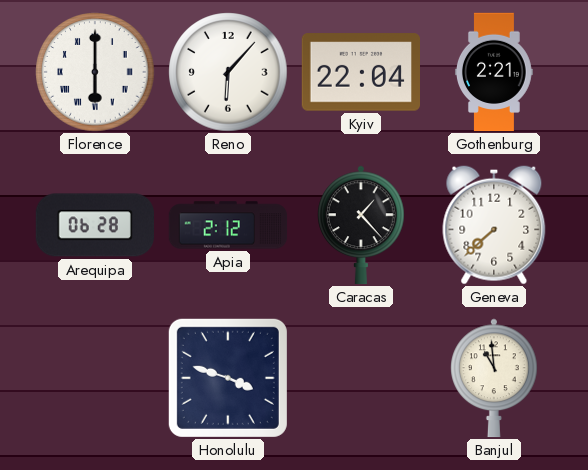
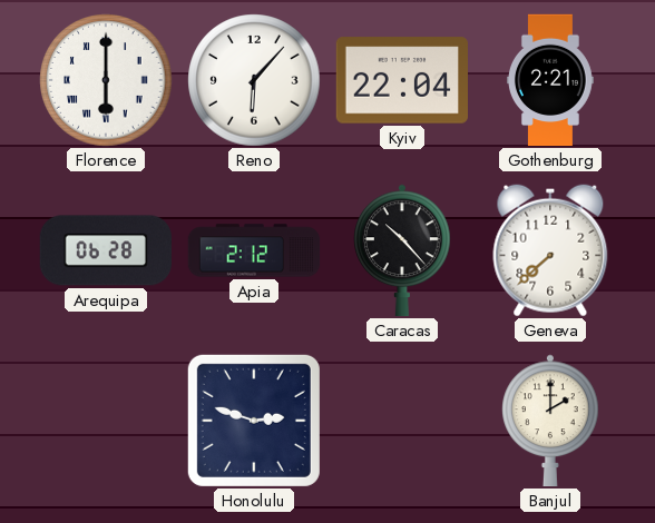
Caracas: 1:23 -> 10:23 (403, 250)
Honolulu: 3:48 -> 2:48 (254, 421)
Banjul: 10:59 -> 2:00 (551, 421)
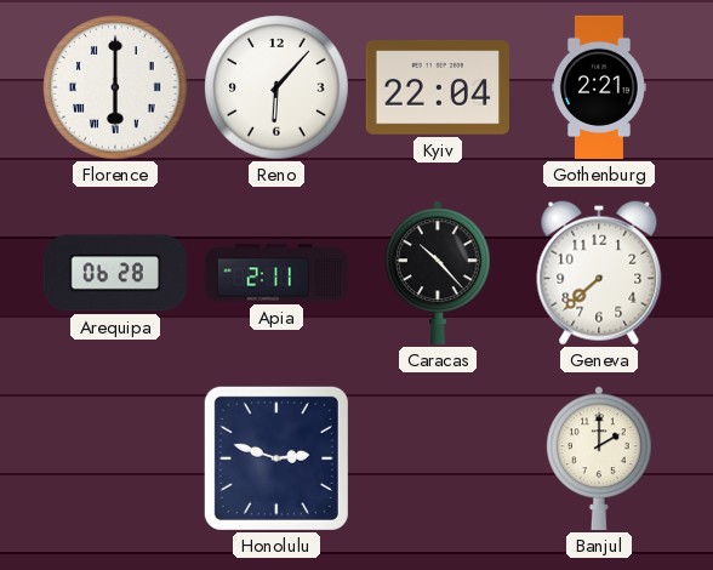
Apia: 2:12 -> 2:11 (276, 273)
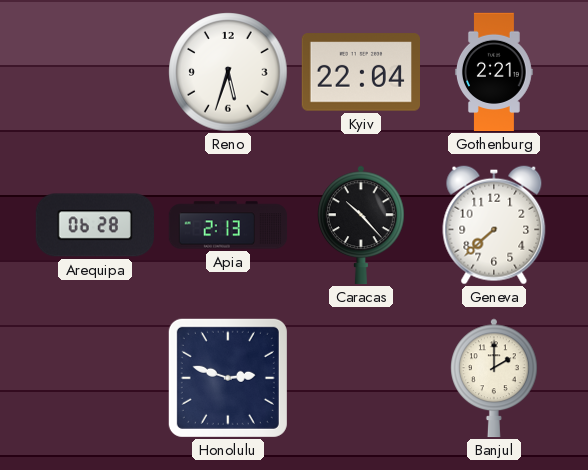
Florence: 6:00 -> none (115, 87)
Reno: 6:07 -> 5:33 (228, 72)
Apia: 2:11 -> 2:13 (228, 225)
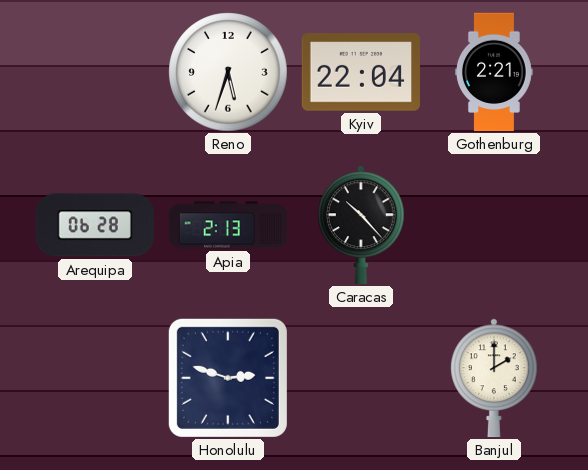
Geneva: 7:38 -> none (494, 225)
